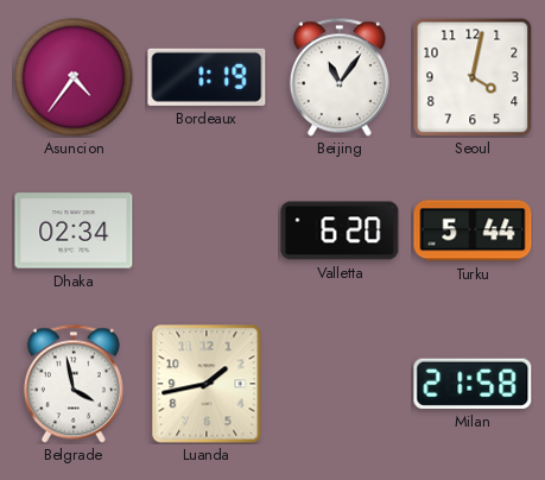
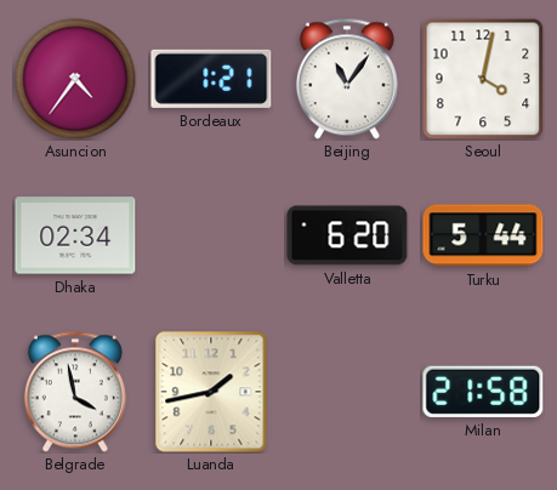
Bordeaux: 1:19 -> 1:21 (211, 79)
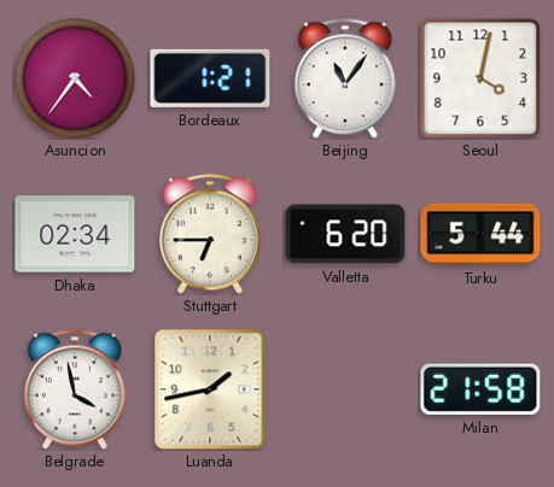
Stuttgart: none -> 6:45 (210, 234)
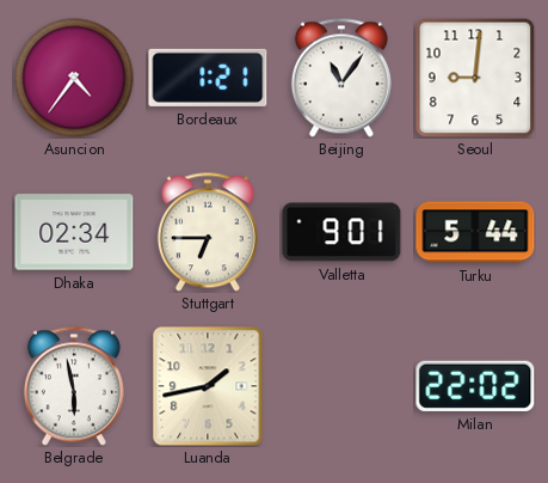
Seoul: 4:02 -> 9:01 (475, 78)
Valletta: 6:20 -> 9:01 (341, 232)
Belgrade: 3:58 -> 5:58 (74, 386)
Milan: 21:58 -> 22:02 (475, 386)
